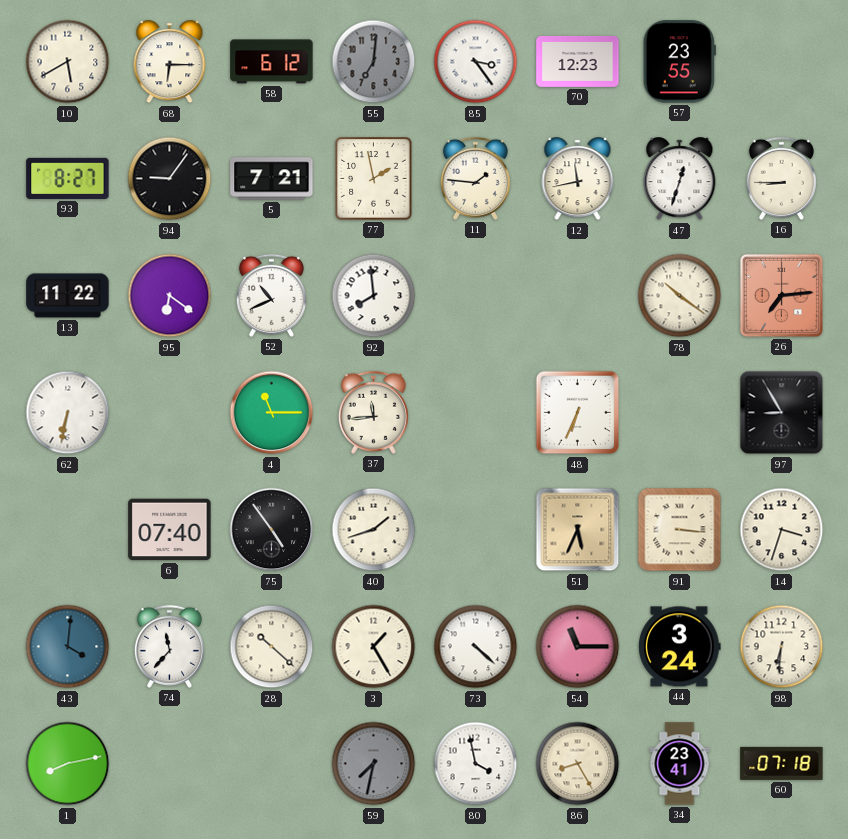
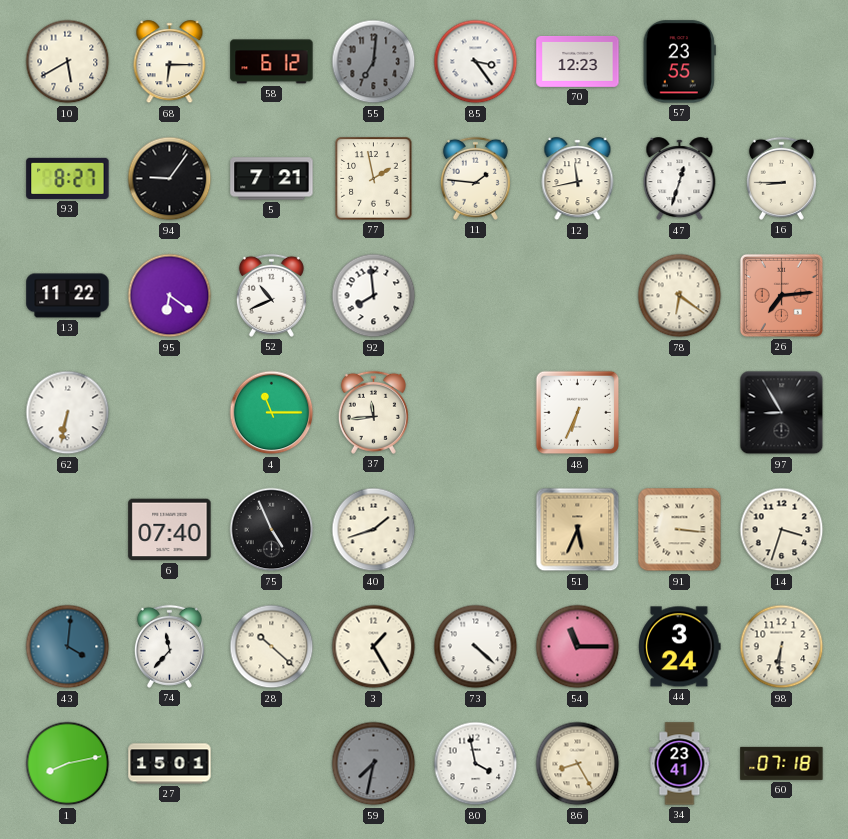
78: 10:21 -> 6:21 (680, 296)
75: 4:54 -> 4:56 (272, 530)
27: none -> 15:01 (170, 764)
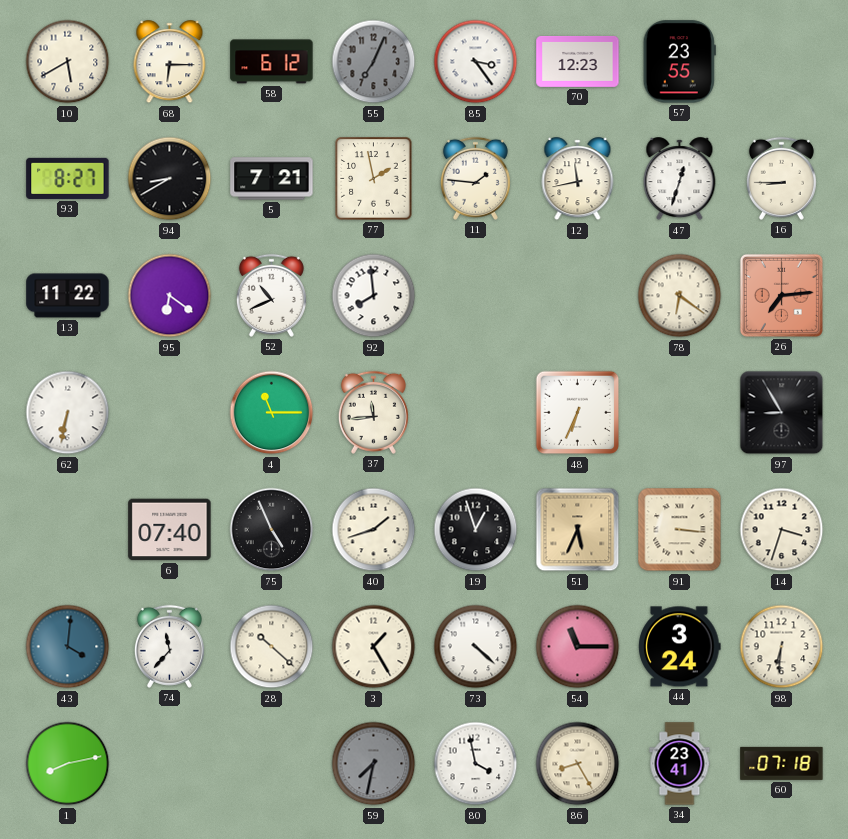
55: 7:01 -> 7:04 (374, 62)
94: 9:06 -> 8:40 (170, 179)
19: none -> 12:57 (476, 530)
27: 15:01 -> none (170, 764)
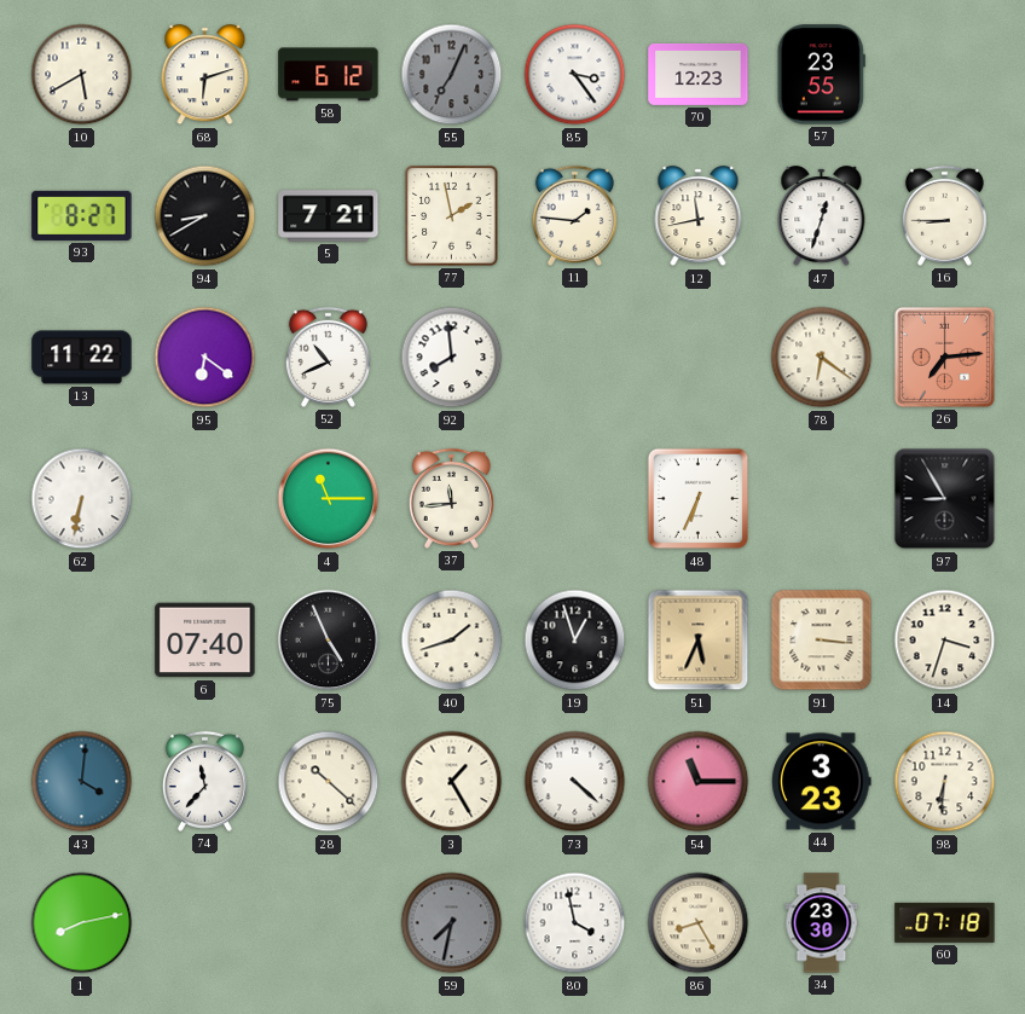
68: 6:15 -> 6:12 (205, 75)
44: 3:24 -> 3:23 (822, 782)
34: 23:41 -> 23:30 (822, 923)
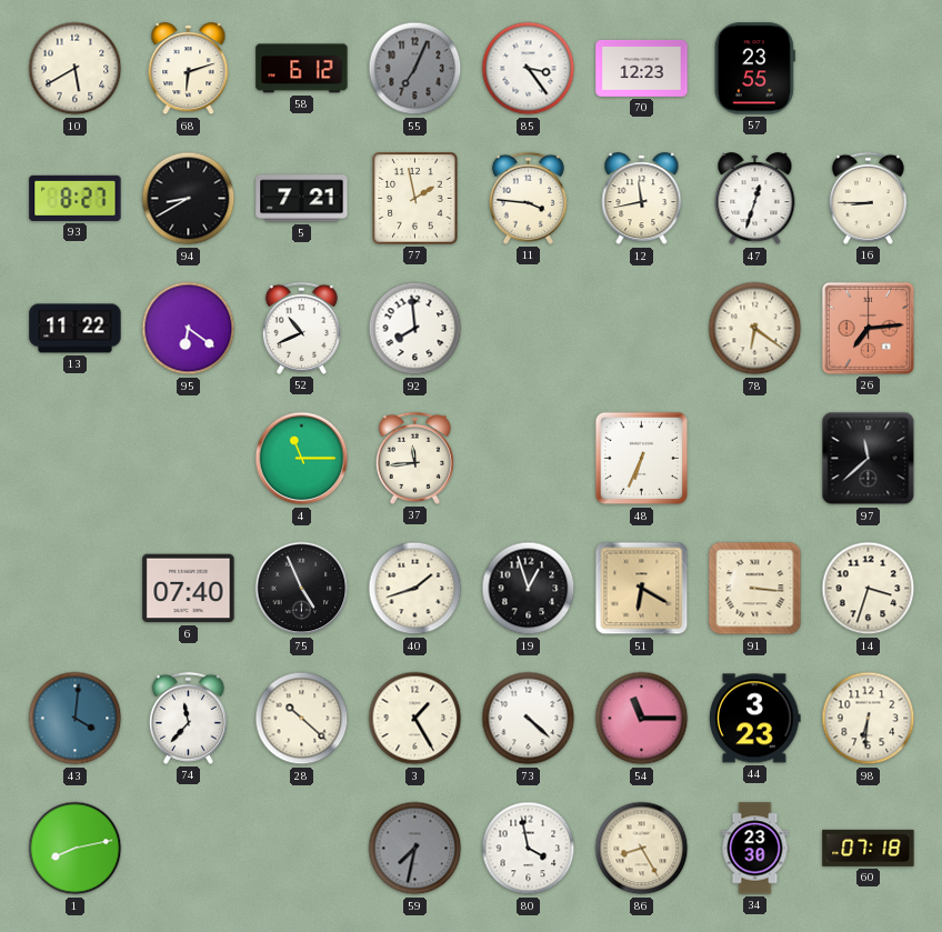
11: 1:46 -> 3:46 (528, 198)
62: 6:32 -> none (82, 499)
97: 8:55 -> 11:38 (869, 459)
51: 5:34 -> 6:20 (642, 589)
